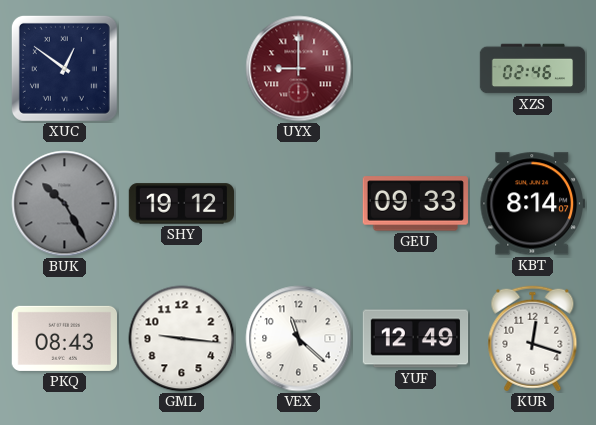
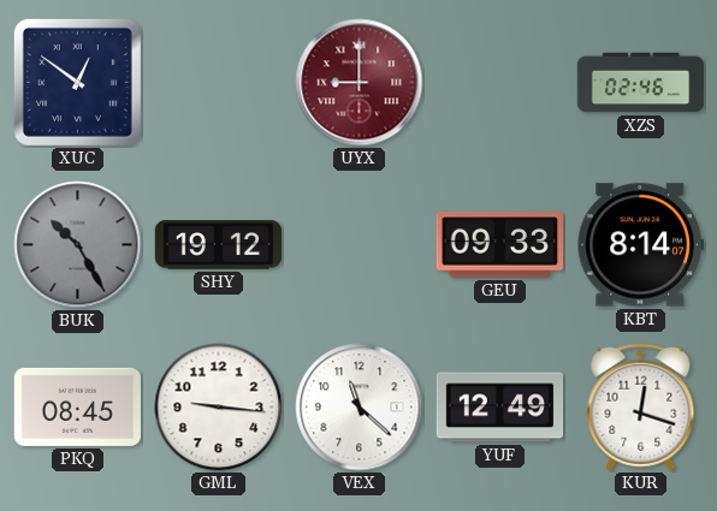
PKQ: 08:43 -> 08:45 (77, 406)
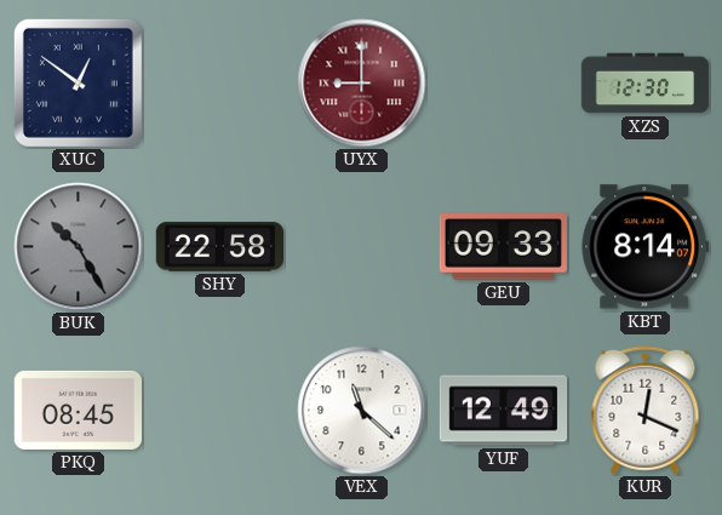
XZS: 02:46 -> 12:30 (646, 84)
SHY: 19:12 -> 22:58 (220, 247)
GML: 9:16 -> none (219, 408)
KUR: 12:18 -> 12:19 (646, 411)
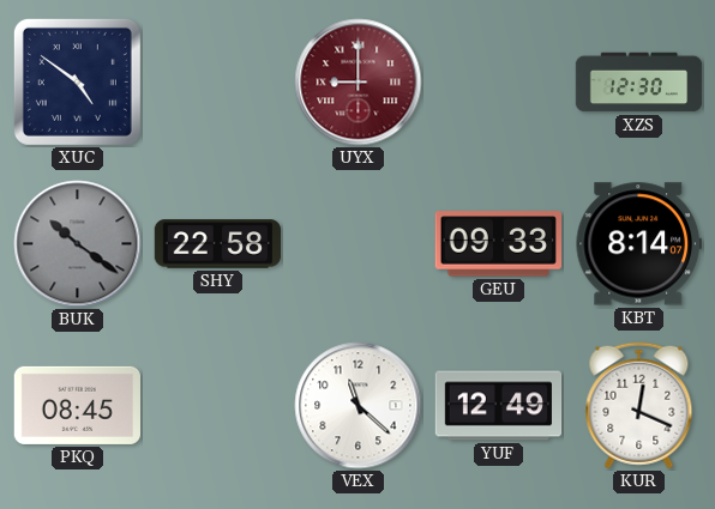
XUC: 12:51 -> 4:51 (77, 81)
BUK: 10:25 -> 10:21 (78, 244)
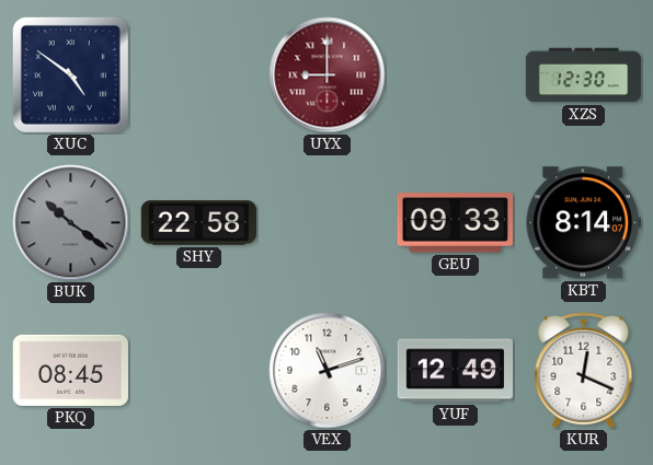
VEX: 11:22 -> 11:12 (328, 371)
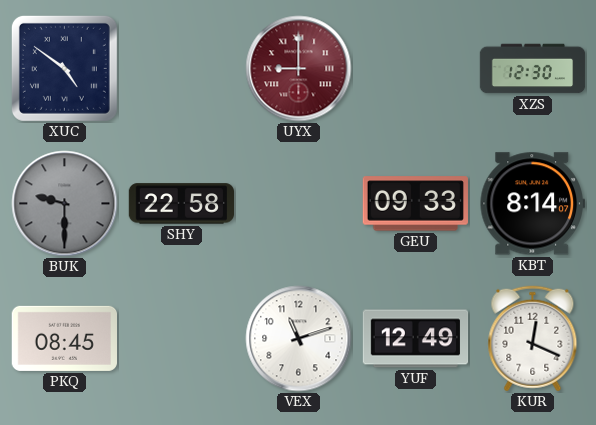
BUK: 10:21 -> 9:30 (65, 204)
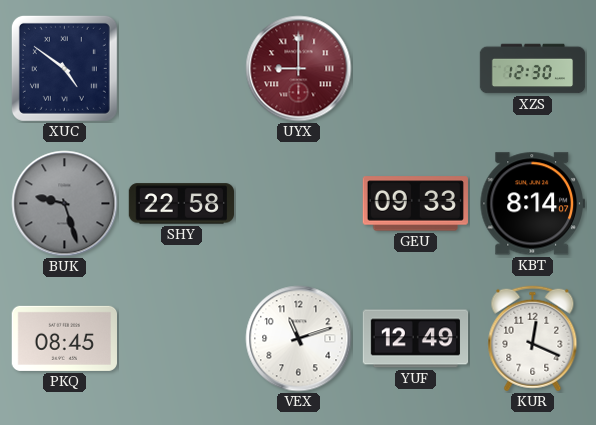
BUK: 9:30 -> 9:27 (65, 204)
